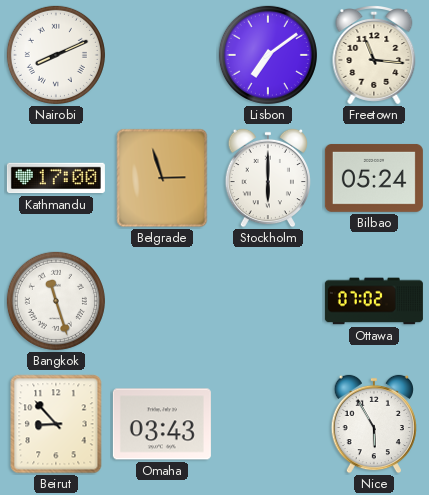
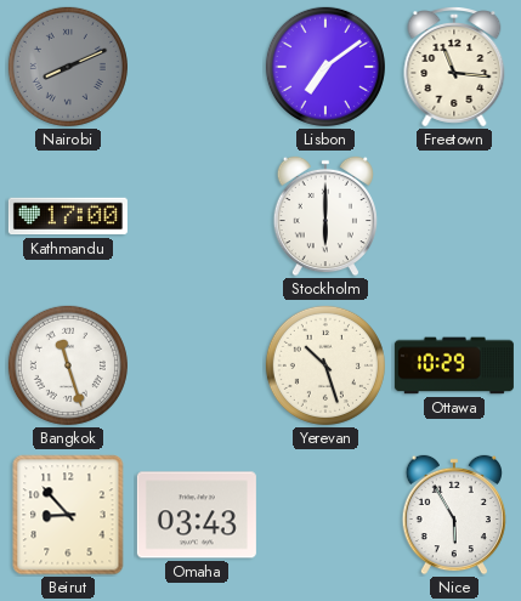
Nairobi dial: white -> grey (68, 67)
Belgrade: 2:57 -> none (162, 178)
Bilbao: 05:24 -> none (374, 178)
Yerevan: none -> 10:27 (325, 365)
Ottawa: 07:02 -> 10:29 (454, 365)
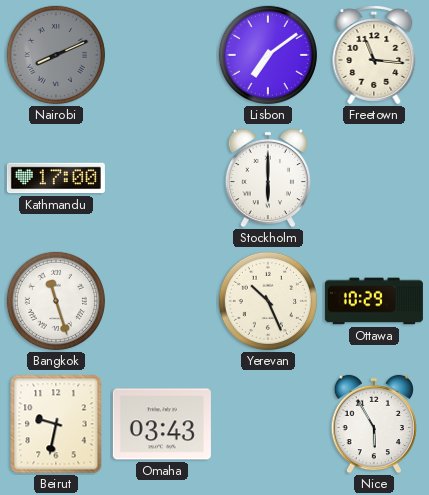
Yerevan: 10:27 -> 10:26 (268, 301)
Beirut: 8:53 -> 9:32 (56, 424)
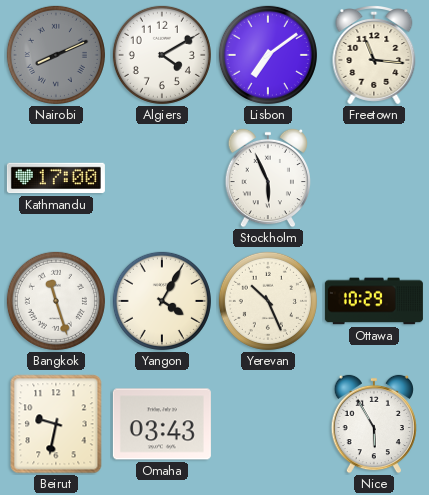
Algiers: none -> 4:10 (162, 55)
Stockholm: 6:00 -> 5:56 (267, 178)
Yangon: none -> 4:05 (162, 301)
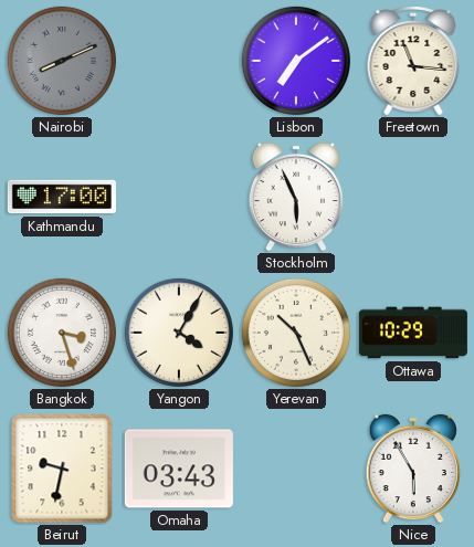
Algiers: 4:10 -> none (162, 55)
Bangkok: 11:27 -> 3:27 (62, 333)
